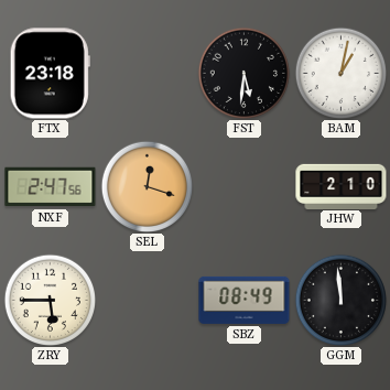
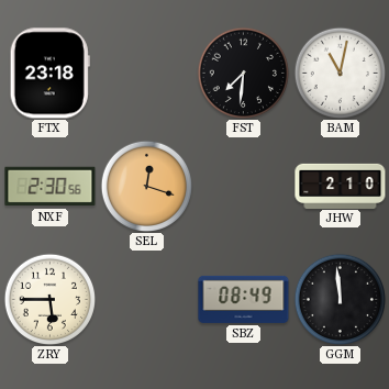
FST: 5:31 -> 7:31 (243, 73)
BAM: 1:02 -> 11:02 (340, 73)
NXF: 2:47 -> 2:30 (51, 187)
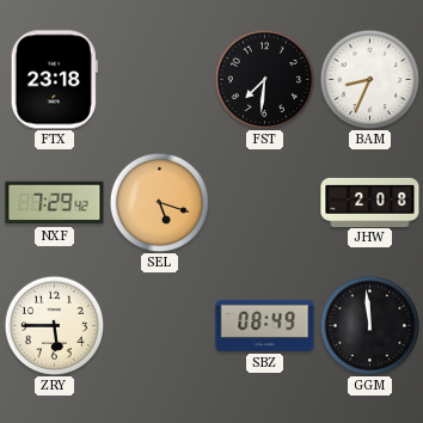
BAM: 11:02 -> 8:34 (369, 79)
NXF: 2:30 -> 7:29 (55, 203)
SEL: 12:18 -> 5:18 (159, 202)
JHW: 2:10 -> 2:08 (370, 202)
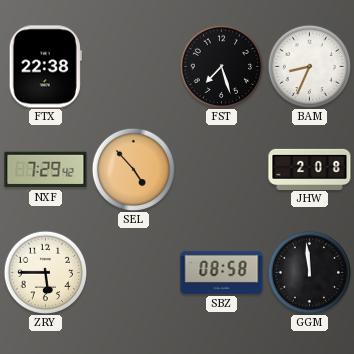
FTX: 23:18 -> 22:38 (45, 67)
FST: 7:31 -> 7:27 (221, 66)
SEL: 5:18 -> 4:53 (133, 169)
SBZ: 08:49 -> 08:58 (222, 272)
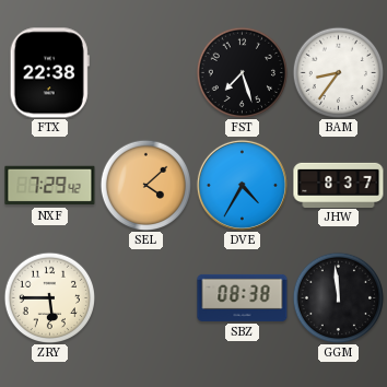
BAM: 8:34 -> 8:36 (338, 72)
SEL: 4:53 -> 4:08 (145, 185)
DVE: none -> 4:35 (242, 185)
JHW: 2:08 -> 8:37 (339, 185)
SBZ: 08:58 -> 08:38 (243, 297)
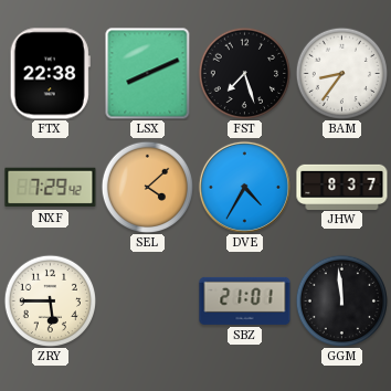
LSX: none -> 8:11 (148, 73)
SBZ: 08:38 -> 21:01 (245, 300)
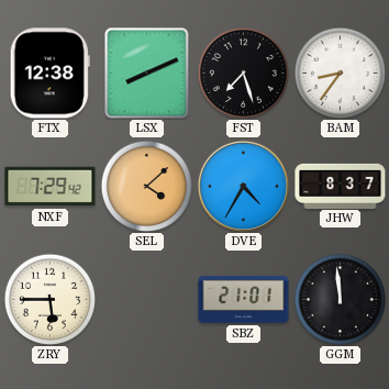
FTX: 22:38 -> 12:38 (49, 74)
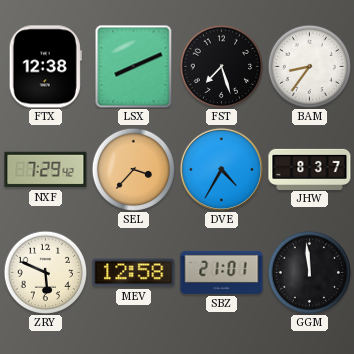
SEL: 4:08 -> 3:37 (133, 169)
ZRY: 5:45 -> 5:49 (45, 272)
MEV: none -> 12:58 (134, 273)
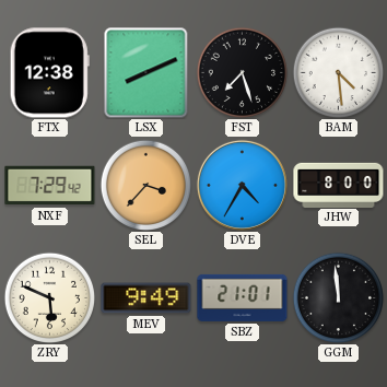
BAM: 8:36 -> 4:29 (338, 72)
JHW: 8:37 -> 8:00 (339, 185)
MEV: 12:58 -> 9:49 (146, 298)
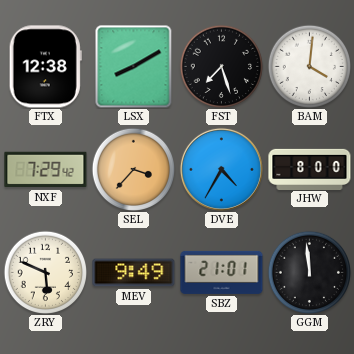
LSX: 8:11 -> 8:10 (134, 66)
BAM: 4:29 -> 4:01 (309, 66)
